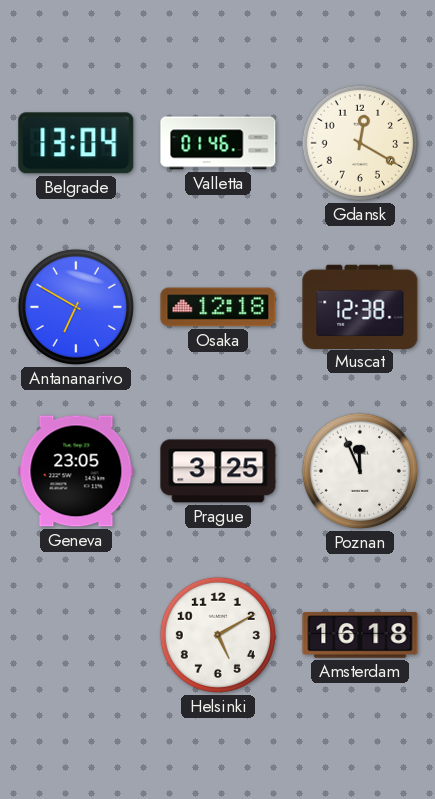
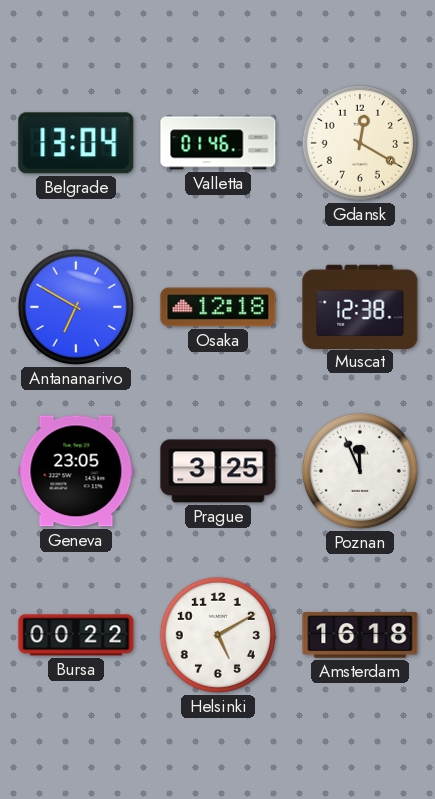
Bursa: none -> 00:22 (76, 635)
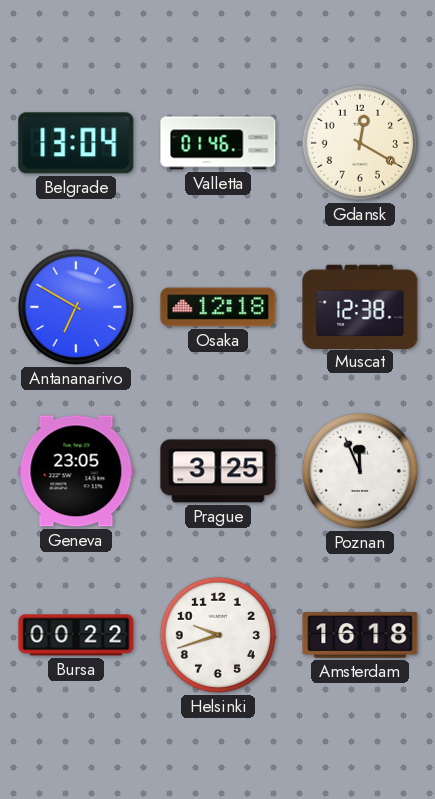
Helsinki: 5:10 -> 9:42 (218, 635)
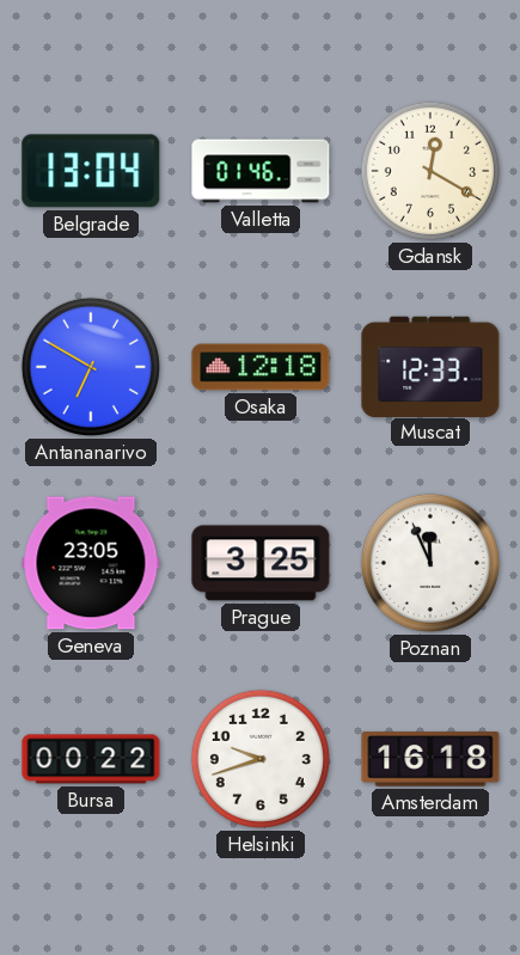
Muscat: 12:38 -> 12:33 (430, 366)
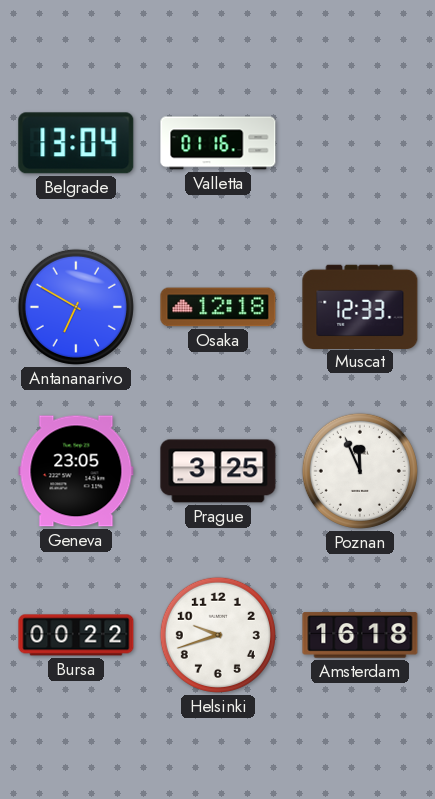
Valletta: 01:46 -> 01:16 (218, 143)
Gdansk: 12:20 -> none (430, 171)
